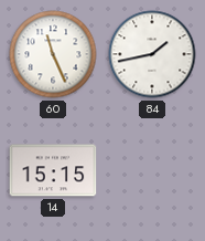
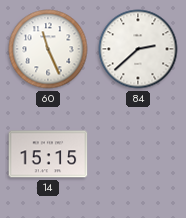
84: 1:43 -> 2:38 (138, 49)
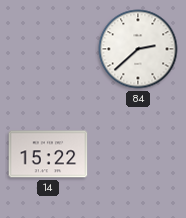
60: 11:26 -> none (48, 49)
14: 15:15 -> 15:22 (48, 154)
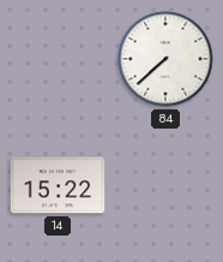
84: 2:38 -> 7:38 (165, 59)
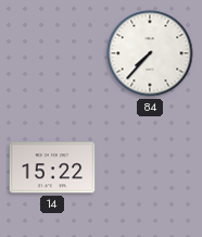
84: 7:38 -> 7:37 (150, 53)
